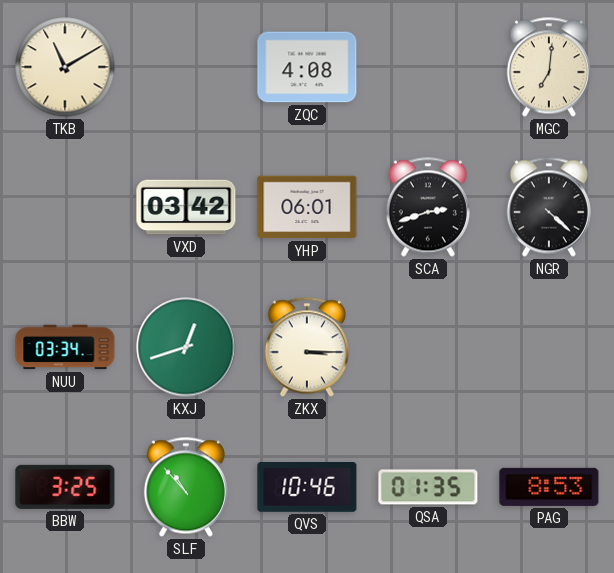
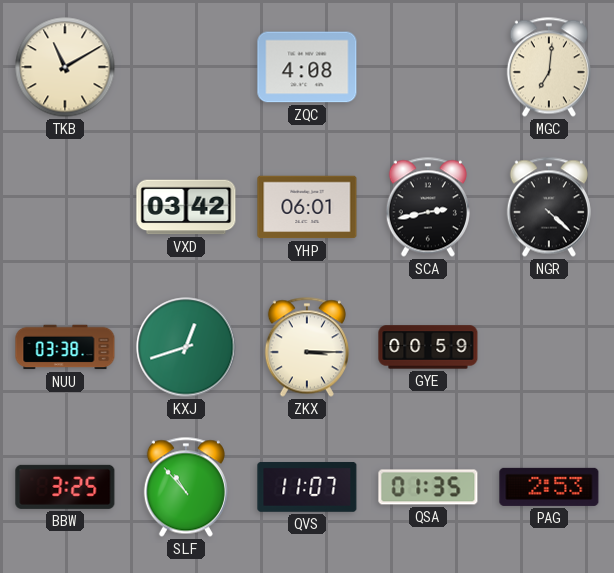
SCA: 2:42 -> 2:43 (428, 207)
NUU: 03:34 -> 03:38 (65, 347)
GYE: none -> 00:59 (428, 347)
QVS: 10:46 -> 11:07 (307, 488)
PAG: 8:53 -> 2:53 (549, 487)
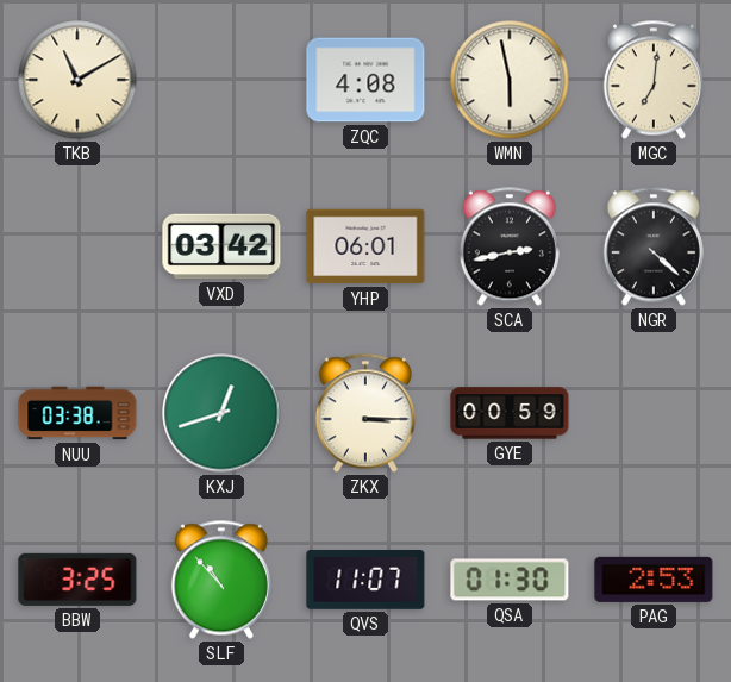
WMN: none -> 5:58 (510, 80)
QSA: 01:35 -> 01:30 (510, 580)
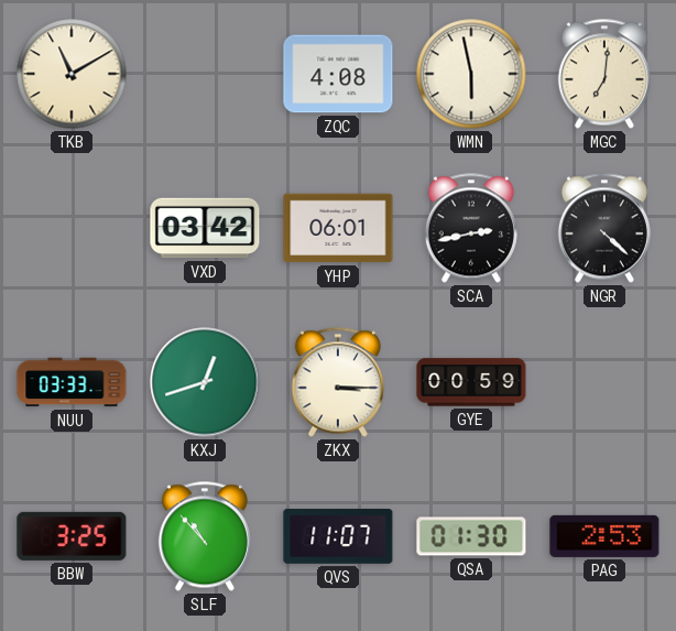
NUU: 03:38 -> 03:33 (72, 382)
